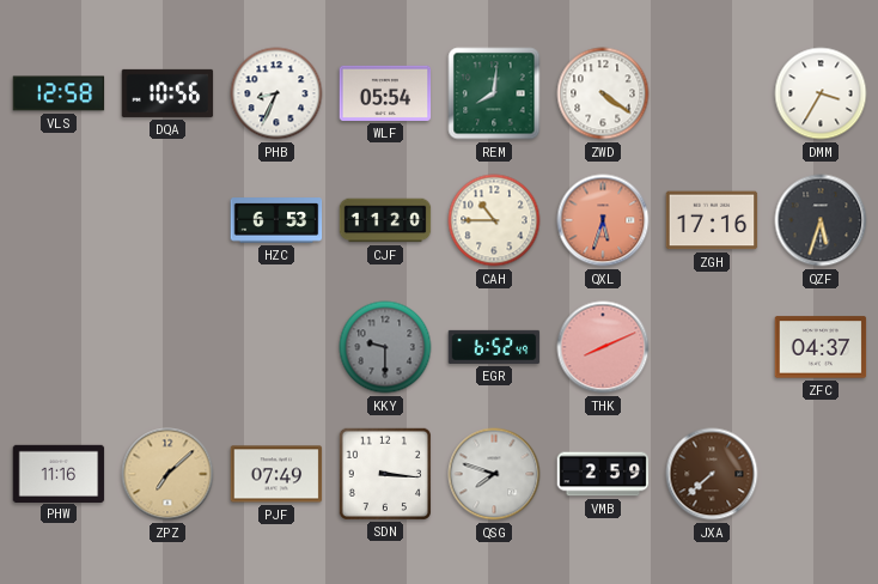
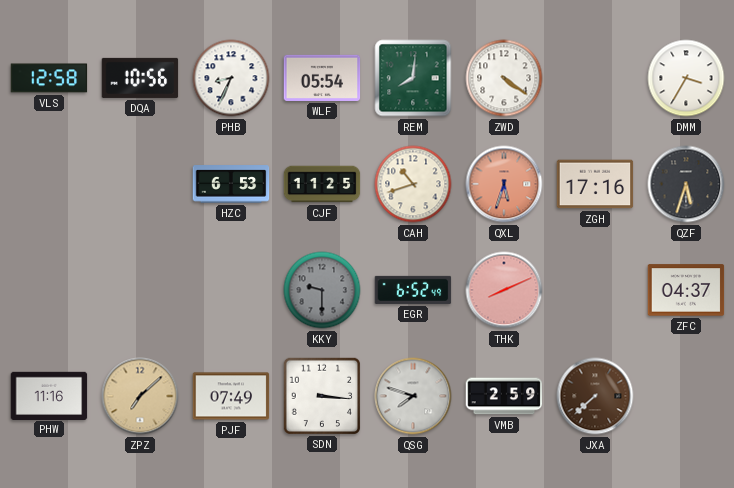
CJF: 11:20 -> 11:25 (322, 184)
CAH: 10:45 -> 10:42 (413, 184)
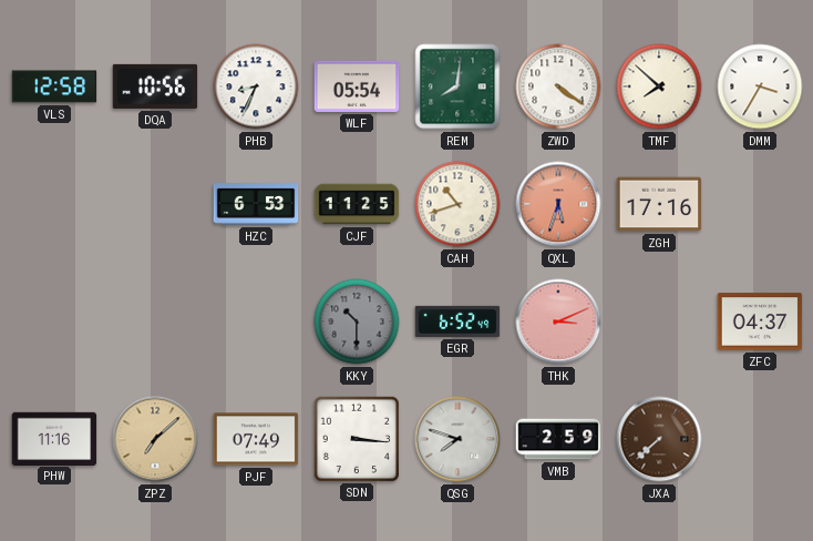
TMF: none -> 7:52 (659, 86)
QZF: 5:33 -> none (686, 184)
KKY: 9:30 -> 10:30 (357, 321)
THK: 8:11 -> 3:11 (558, 321)
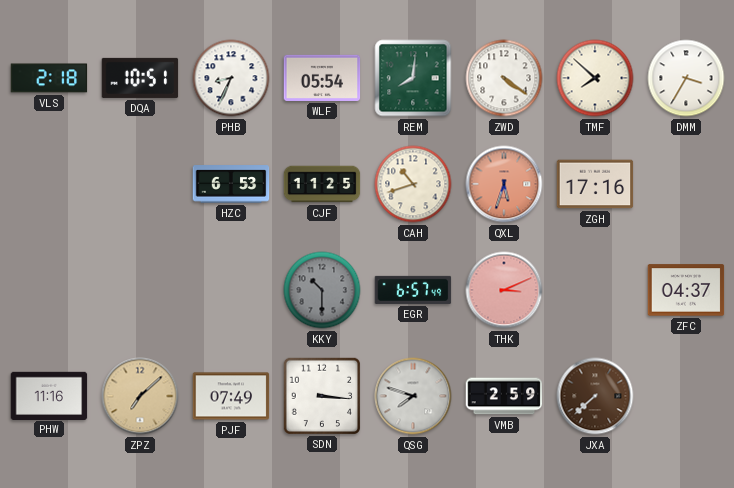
VLS: 12:58 -> 2:18 (49, 78)
DQA: 10:56 -> 10:51 (140, 78)
EGR: 6:52 -> 6:57 (413, 290)
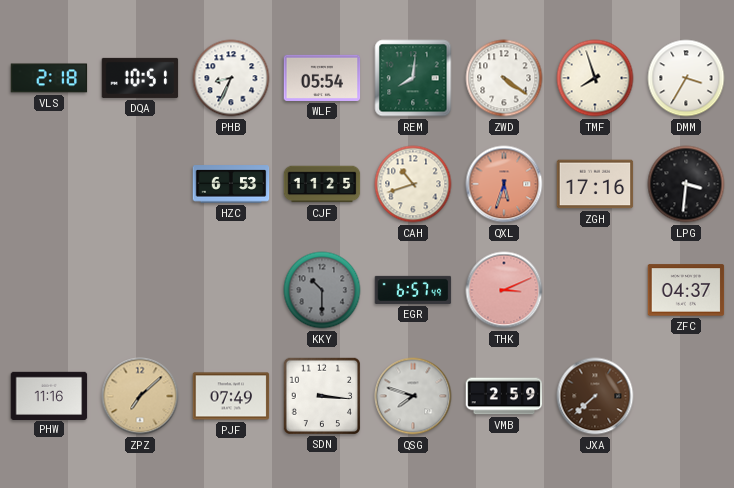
TMF: 7:52 -> 7:57 (595, 78)
LPG: none -> 3:31 (686, 184)
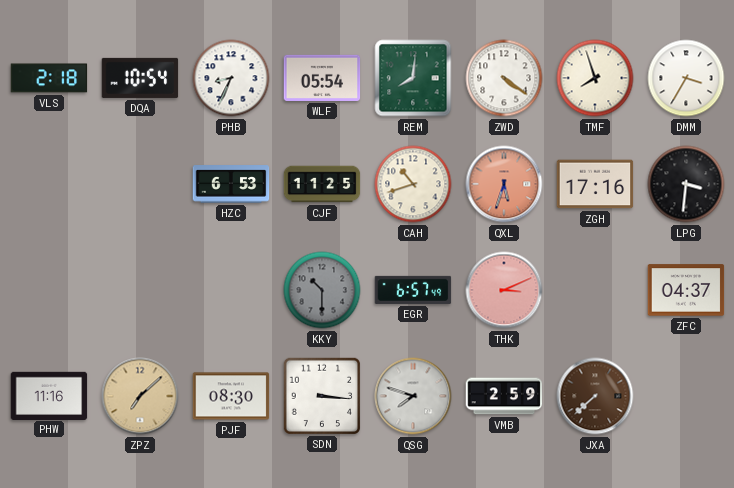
DQA: 10:51 -> 10:54 (140, 78)
PJF: 07:49 -> 08:30 (231, 396)
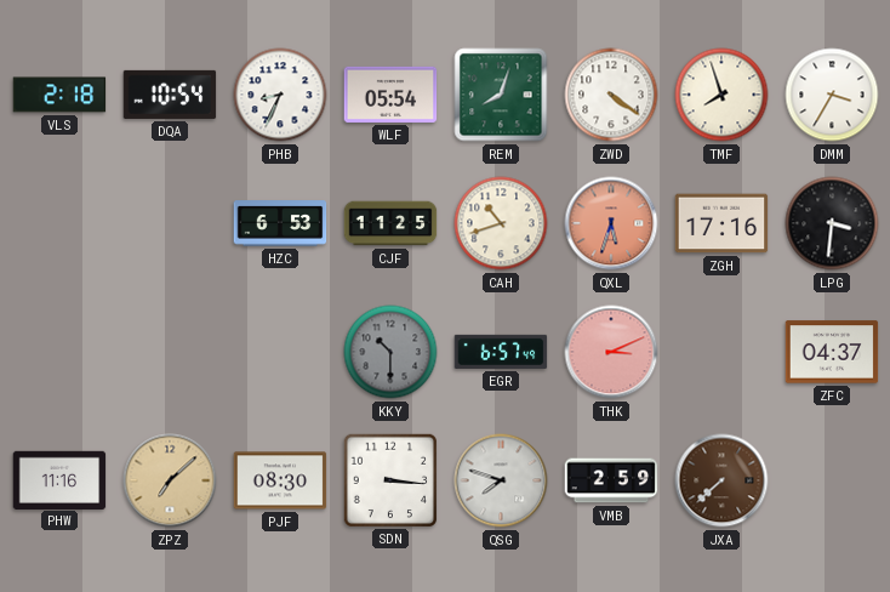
REM: 8:01 -> 8:03 (501, 95)
